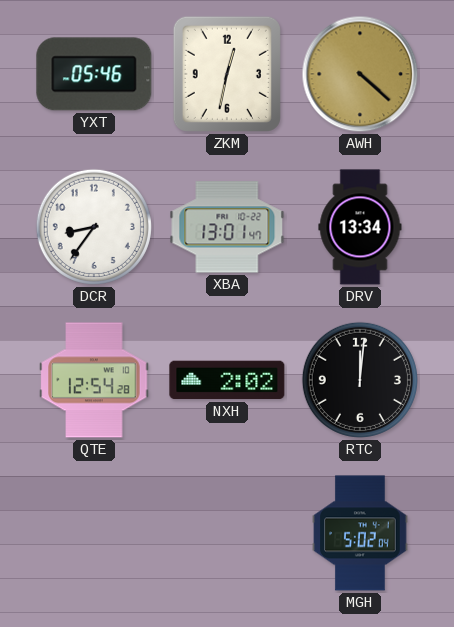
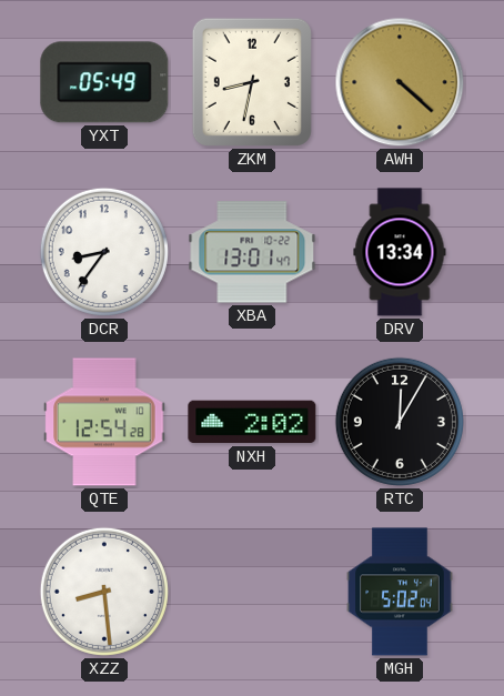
YXT: 05:46 -> 05:49 (104, 82)
ZKM: 12:32 -> 8:32 (252, 82)
RTC: 12:01 -> 12:05 (400, 422)
XZZ: none -> 8:29 (104, 592)
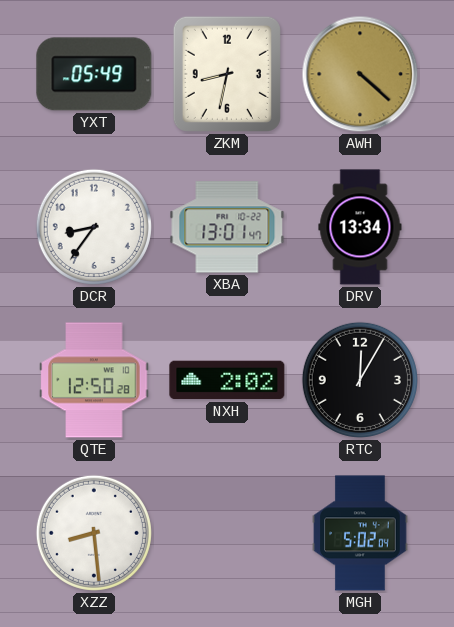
QTE: 12:54 -> 12:50 (94, 380)
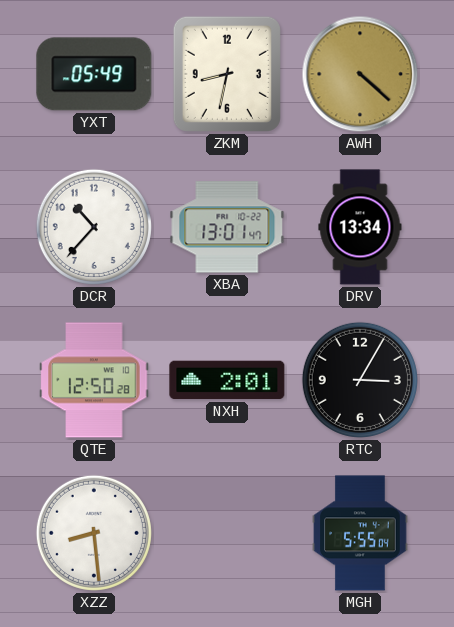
DCR: 8:36 -> 10:37 (94, 227)
NXH: 2:02 -> 2:01 (227, 380)
RTC: 12:05 -> 3:05 (360, 380)
MGH: 5:02 -> 5:55 (360, 533)
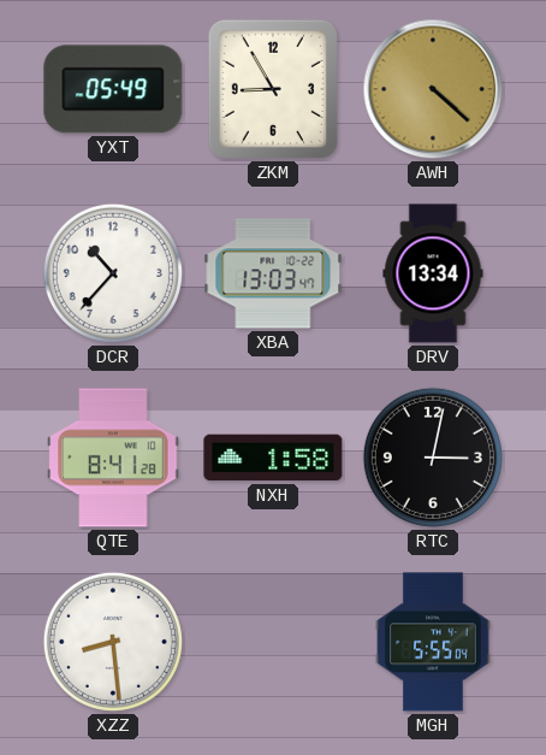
ZKM: 8:32 -> 8:55 (273, 89)
XBA: 13:01 -> 13:03 (273, 273)
QTE: 12:50 -> 8:41 (113, 458)
NXH: 2:01 -> 1:58 (273, 458)
RTC: 3:05 -> 3:02 (433, 458)
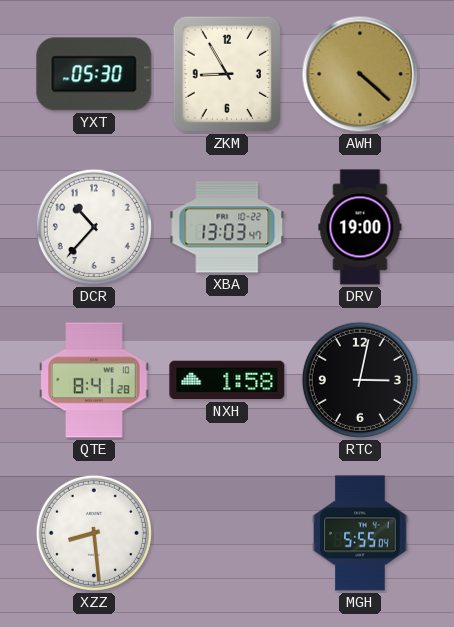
YXT: 05:49 -> 05:30 (94, 74)
DRV: 13:34 -> 19:00 (360, 227)
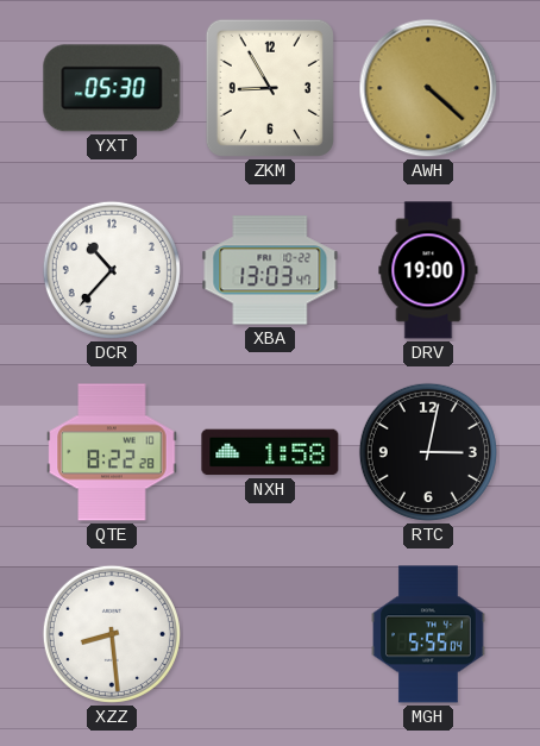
QTE: 8:41 -> 8:22 (112, 452)
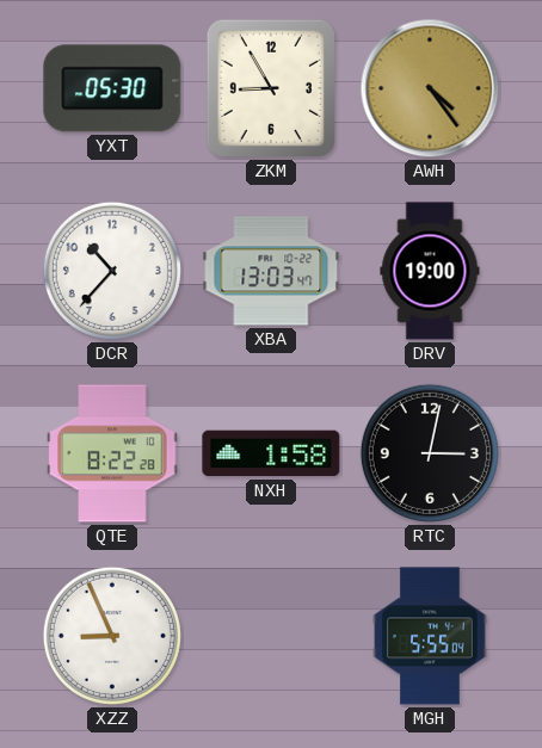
AWH: 4:22 -> 4:24 (430, 88)
XZZ: 8:29 -> 8:56 (112, 636)
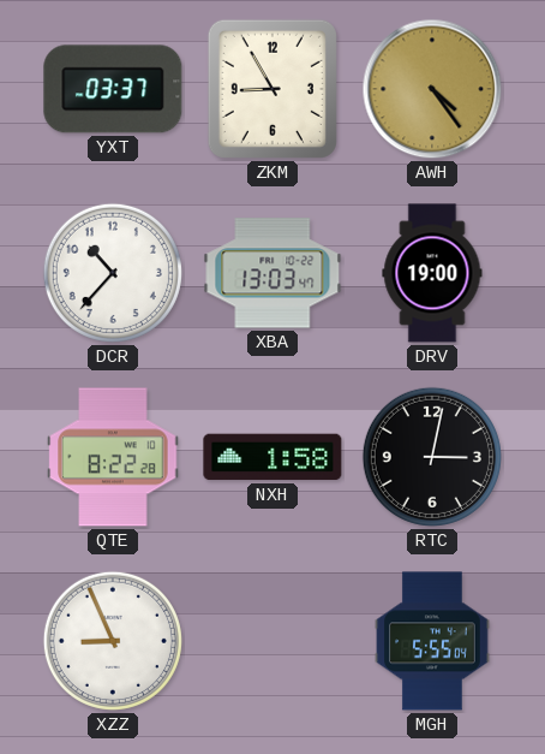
YXT: 05:30 -> 03:37 (113, 89)
